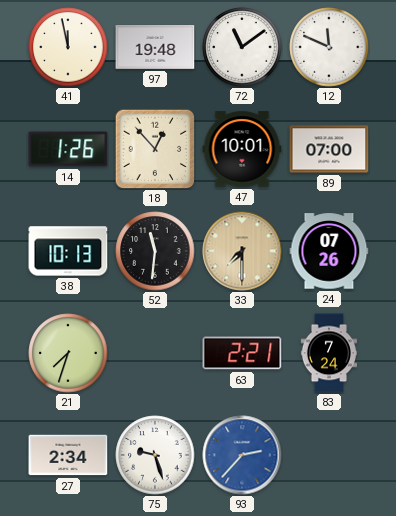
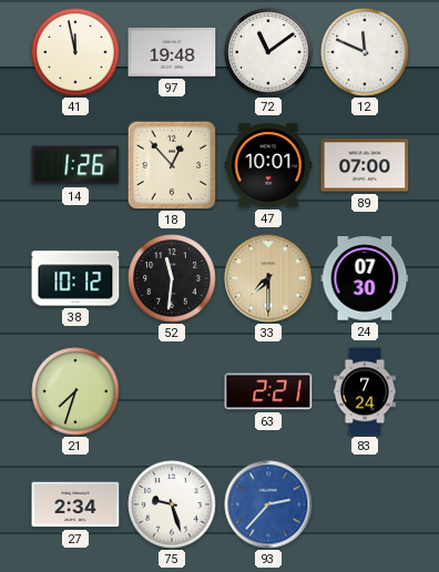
38: 10:13 -> 10:12 (75, 278)
24: 07:26 -> 07:30 (365, 278)
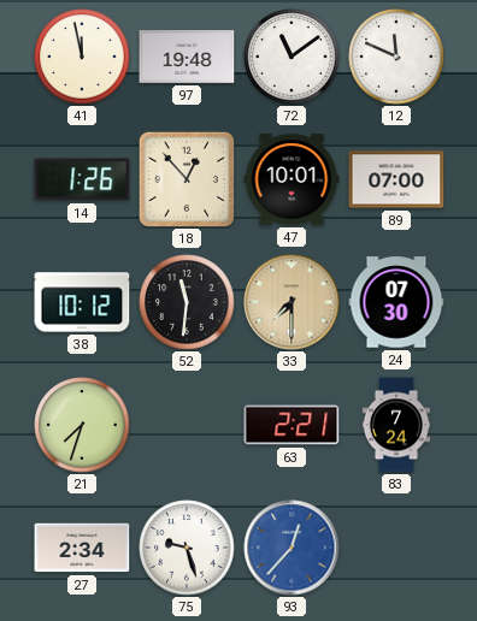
93: 2:37 -> 12:37 (291, 548)
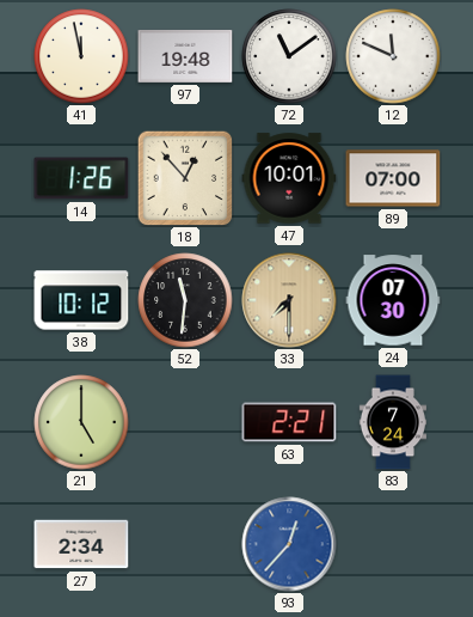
21: 7:33 -> 5:00 (81, 422)
75: 9:27 -> none (187, 548)
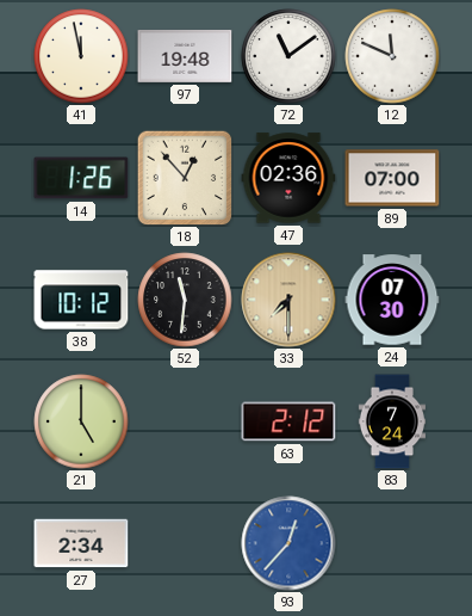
47: 10:01 -> 02:36 (288, 178)
63: 2:21 -> 2:12 (288, 421)
